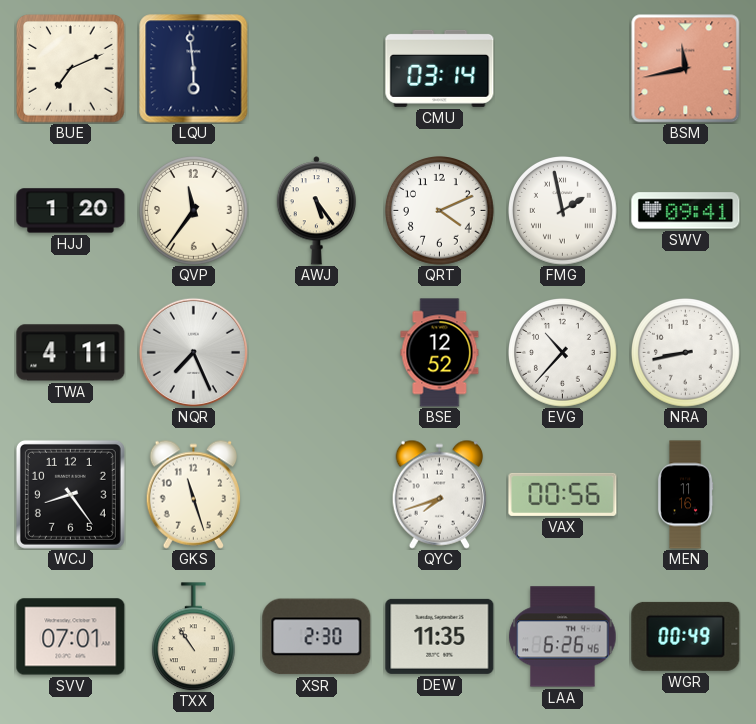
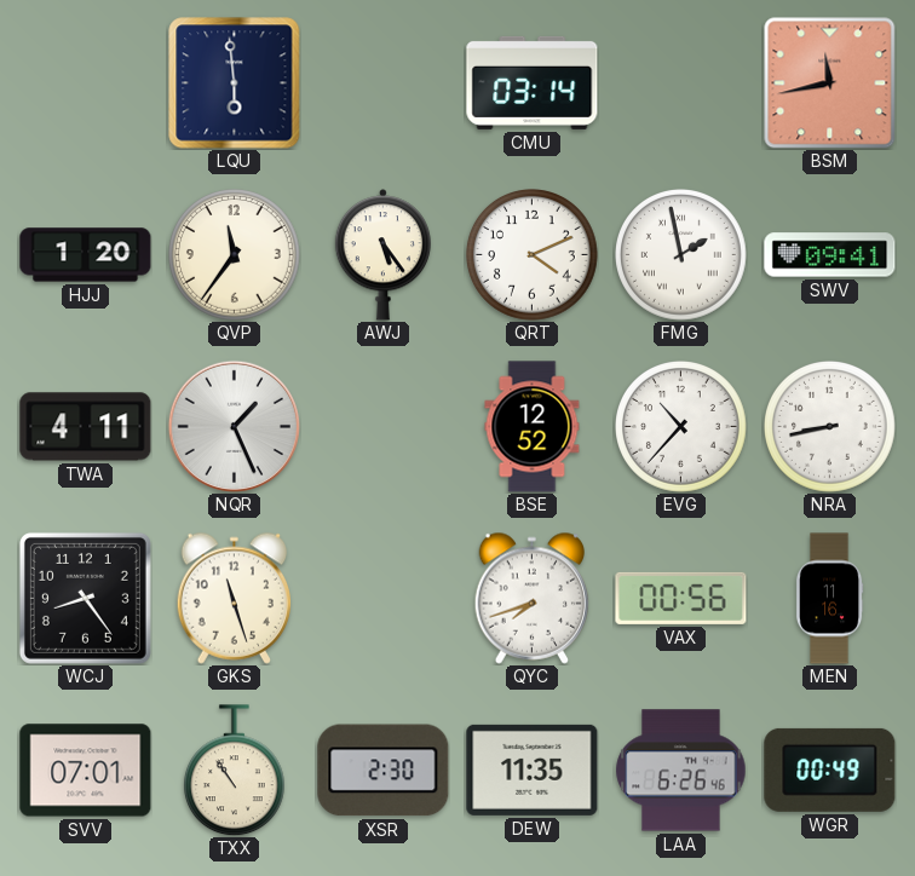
BUE: 7:11 -> none (71, 69)
NQR: 7:26 -> 1:26 (234, 426)
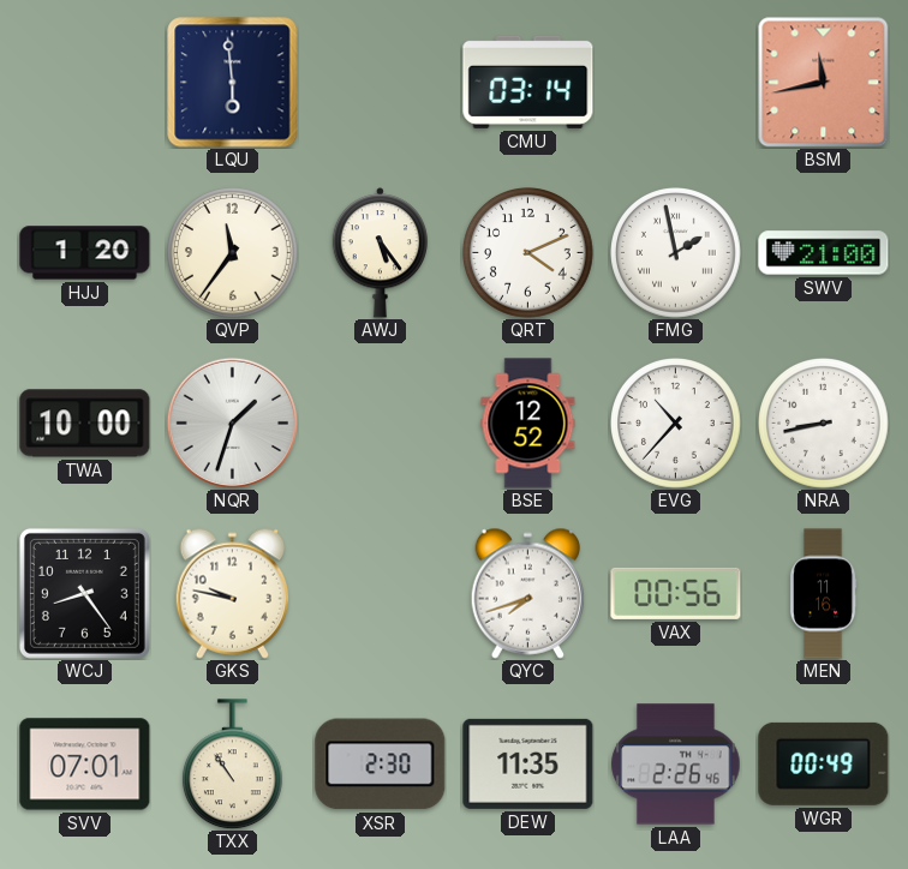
SWV: 09:41 -> 21:00 (824, 253)
TWA: 4:11 -> 10:00 (85, 424)
NQR: 1:26 -> 1:33 (232, 422)
GKS: 11:27 -> 9:47 (233, 593)
LAA: 6:26 -> 2:26 (676, 765)
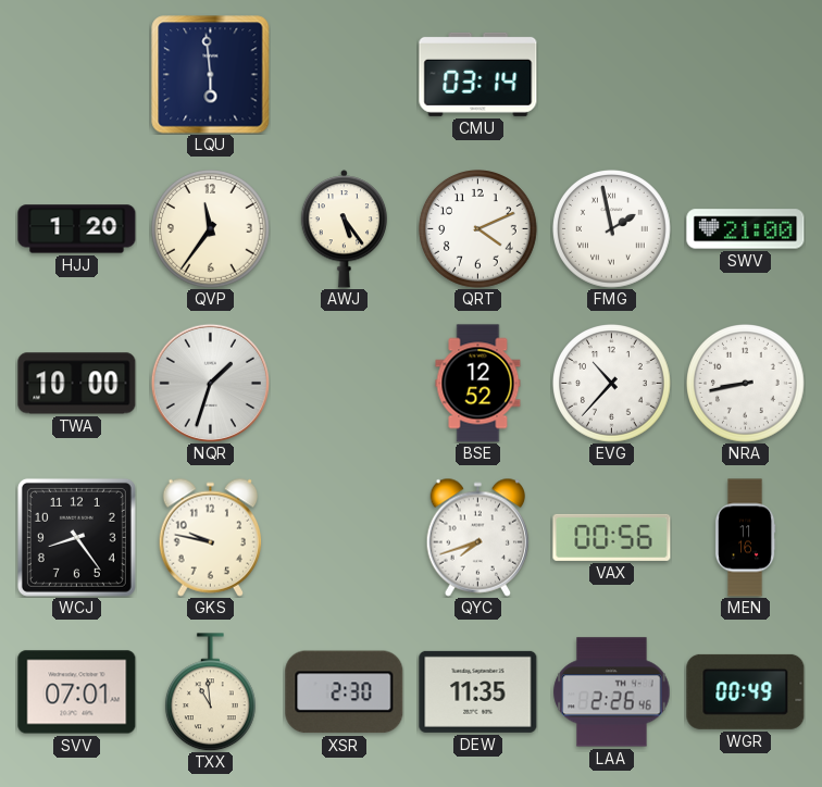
BSM: 11:43 -> none (823, 82)
TXX: 10:54 -> 10:59 (210, 692)
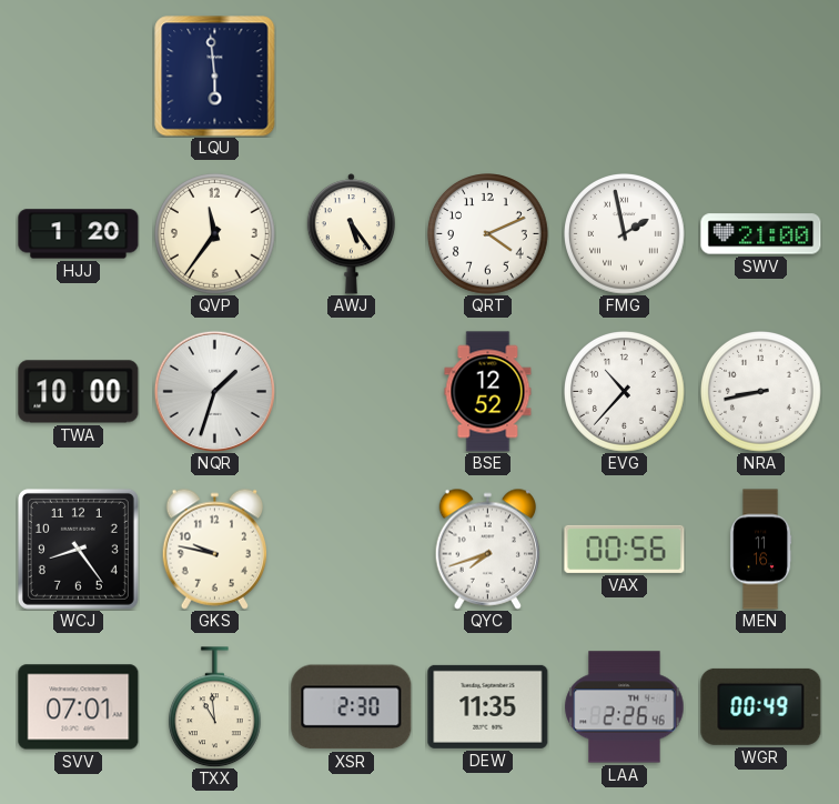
CMU: 03:14 -> none (478, 74)
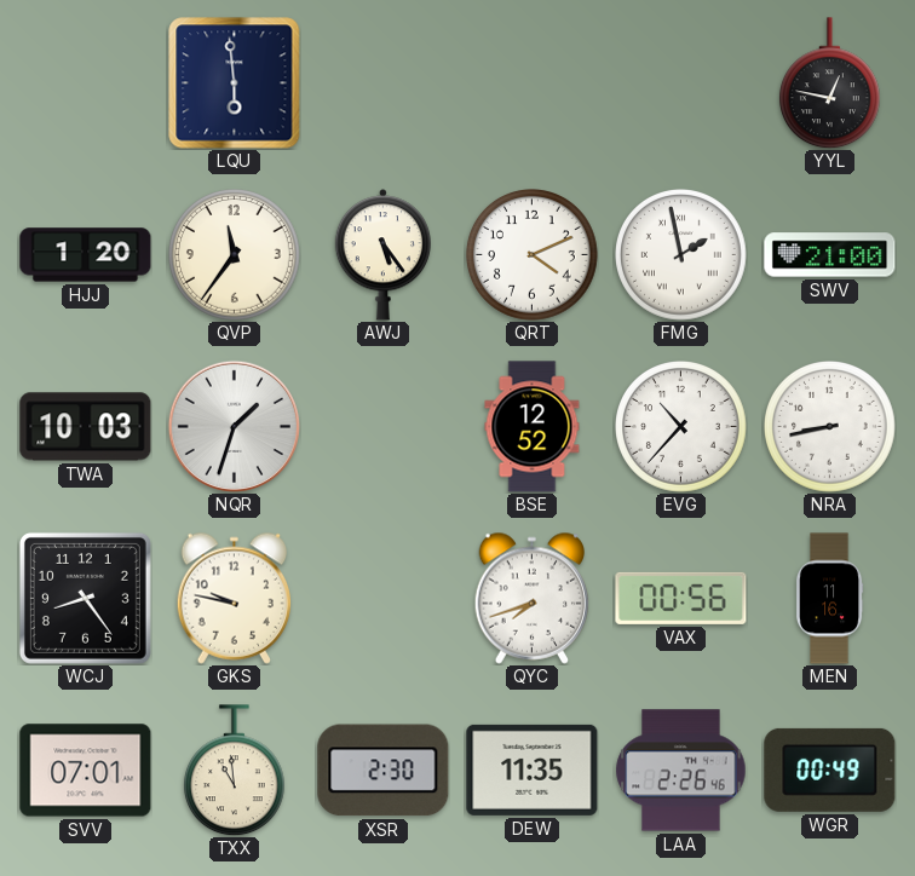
YYL: none -> 12:47 (829, 83)
TWA: 10:00 -> 10:03 (86, 427)
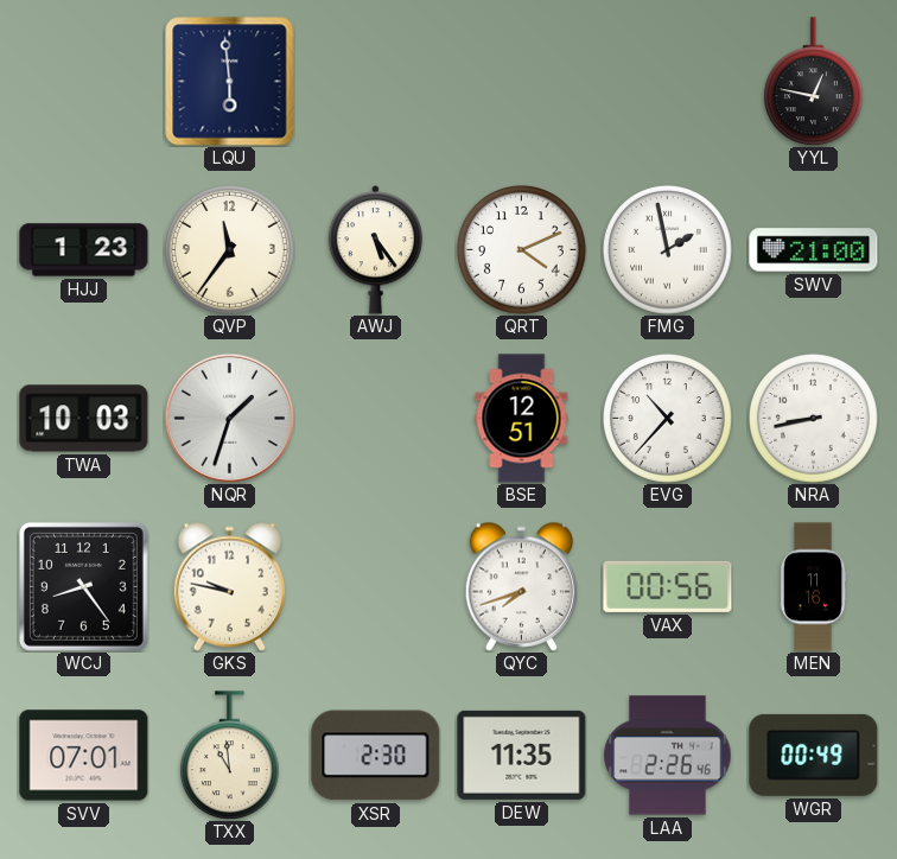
HJJ: 1:20 -> 1:23 (84, 250)
BSE: 12:52 -> 12:51 (522, 419)
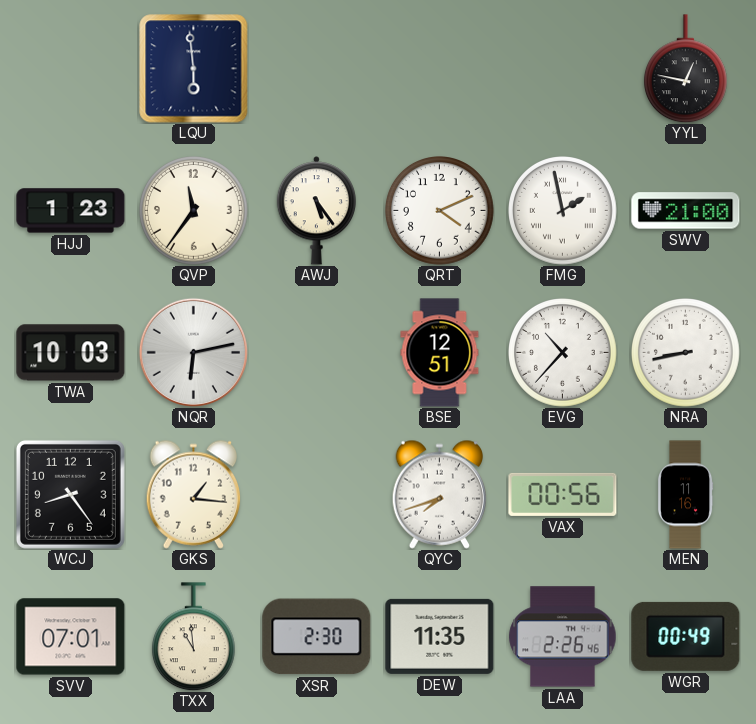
NQR: 1:33 -> 6:13 (193, 352)
GKS: 9:47 -> 1:16 (194, 494)
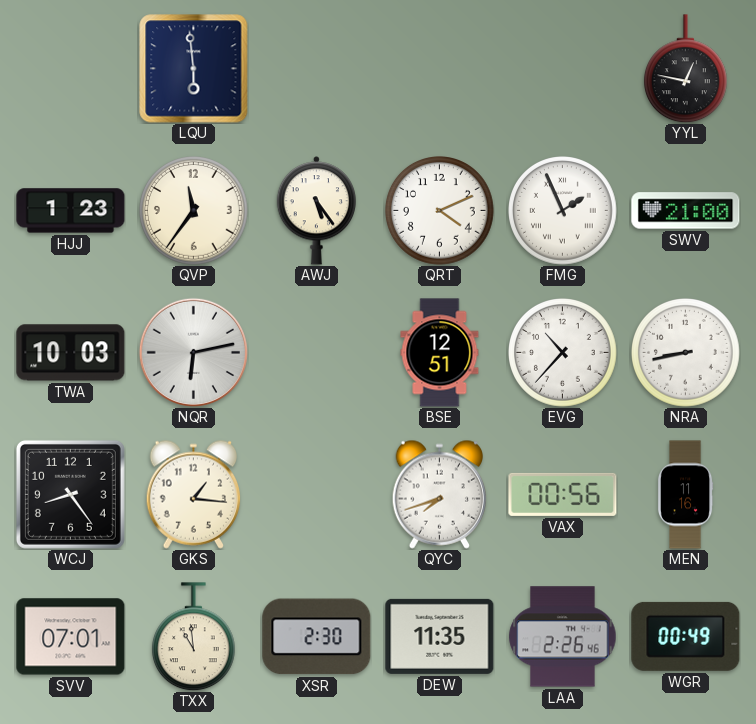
FMG: 1:58 -> 1:56 (563, 211)
